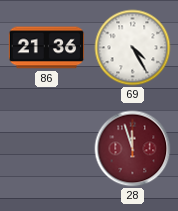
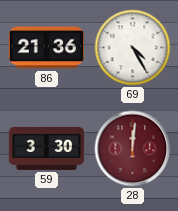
59: none -> 3:30 (47, 148)
28: 11:57 -> 12:01 (133, 149)
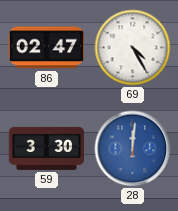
86: 21:36 -> 02:47 (47, 48)
28 dial: burgundy -> blue (133, 149)
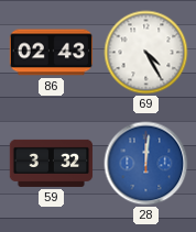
86: 02:47 -> 02:43 (52, 53)
59: 3:30 -> 3:32 (52, 163)
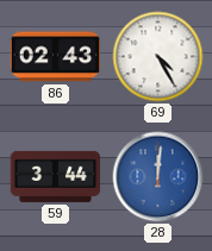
59: 3:32 -> 3:44 (56, 176)
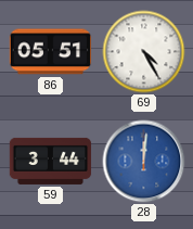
86: 02:43 -> 05:51 (51, 52)
